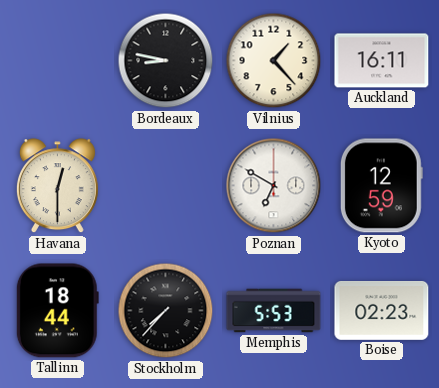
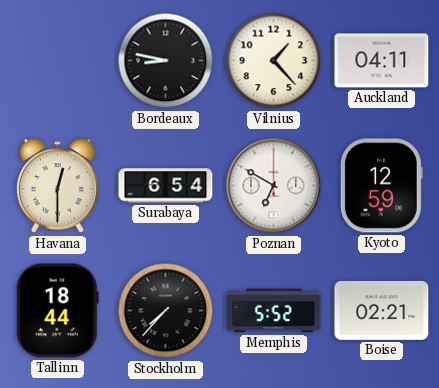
Auckland: 16:11 -> 04:11 (382, 61)
Surabaya: none -> 6:54 (166, 186)
Memphis: 5:53 -> 5:52 (274, 311)
Boise: 02:23 -> 02:21 (382, 310)
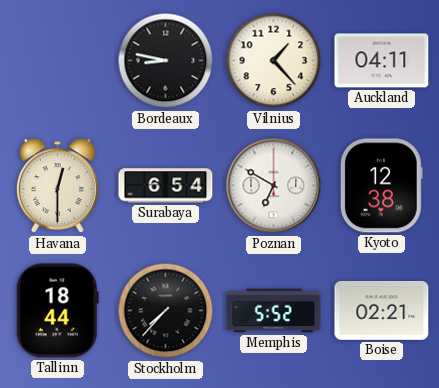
Kyoto: 12:59 -> 12:38 (381, 186)
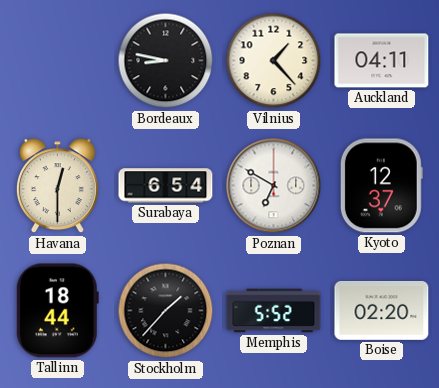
Kyoto: 12:38 -> 12:37 (381, 186)
Stockholm: 7:37 -> 1:37 (166, 311)
Boise: 02:21 -> 02:20 (382, 310)
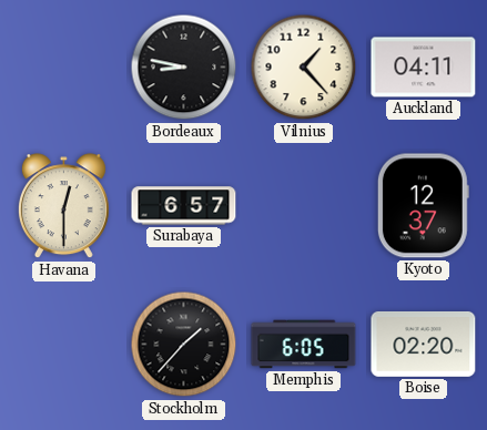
Surabaya: 6:54 -> 6:57 (184, 206)
Poznan: 6:50 -> none (274, 186)
Tallinn: 18:44 -> none (57, 311)
Memphis: 5:52 -> 6:05 (304, 345)
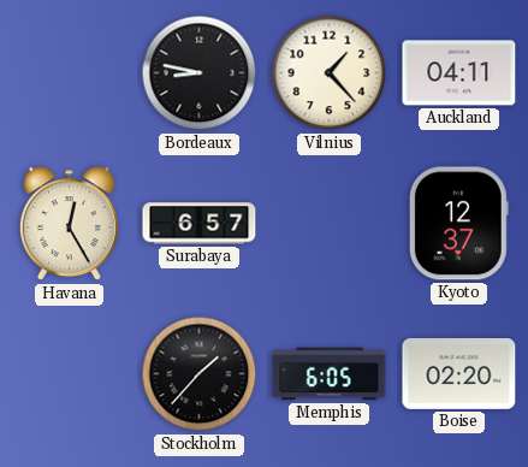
Havana: 12:30 -> 12:25 (69, 224)
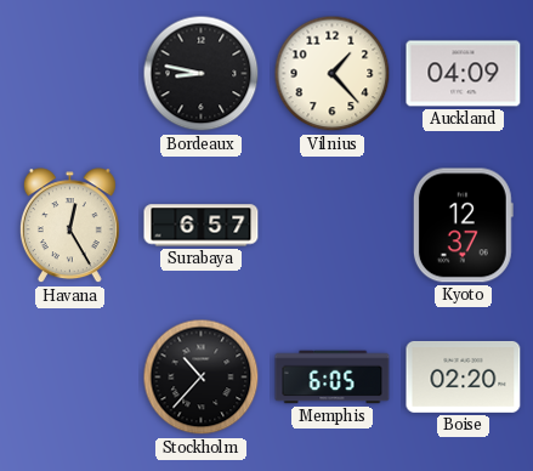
Auckland: 04:11 -> 04:09 (464, 74)
Stockholm: 1:37 -> 10:37 (202, 378)
